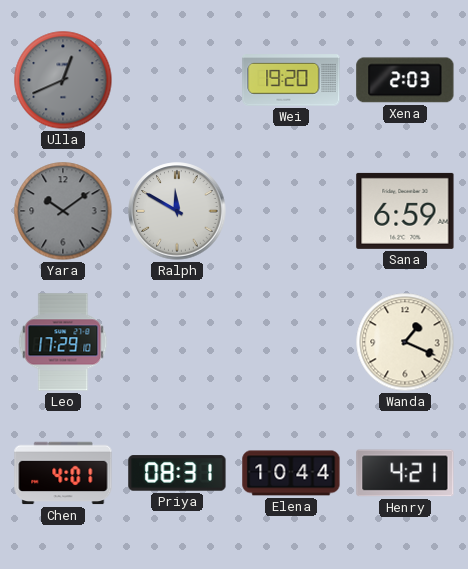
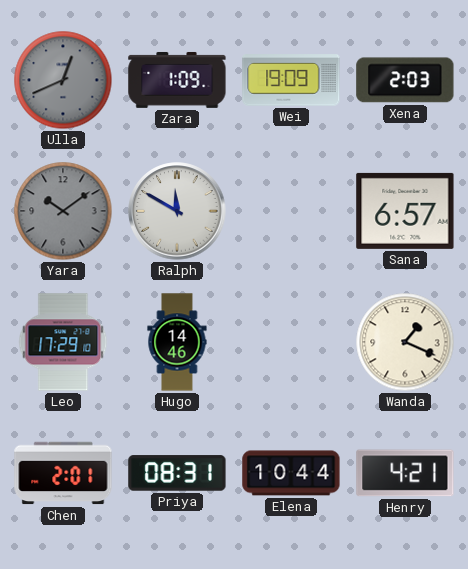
Zara: none -> 1:09 (177, 80)
Wei: 19:20 -> 19:09 (291, 80)
Sana: 6:59 -> 6:57 (405, 211)
Hugo: none -> 14:46 (177, 342)
Chen: 4:01 -> 2:01 (63, 473)
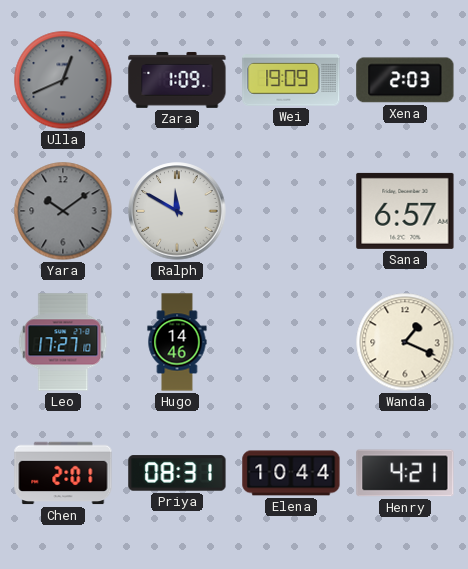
Leo: 17:29 -> 17:27 (63, 342)
